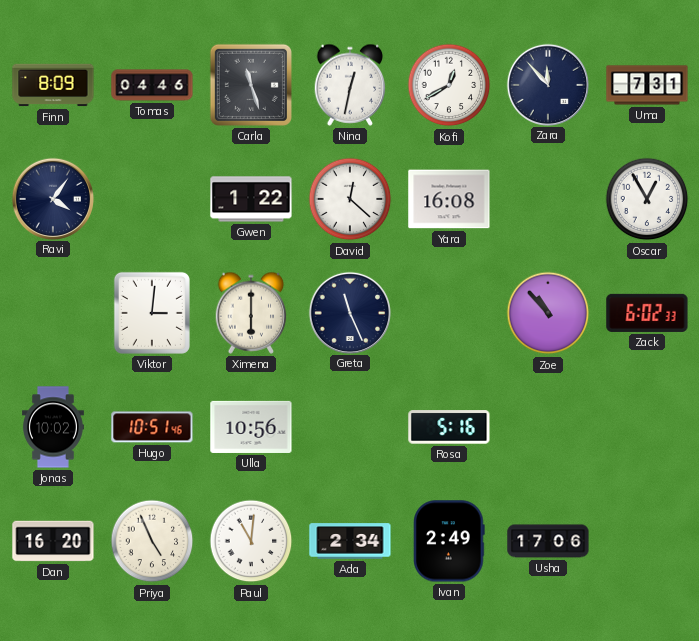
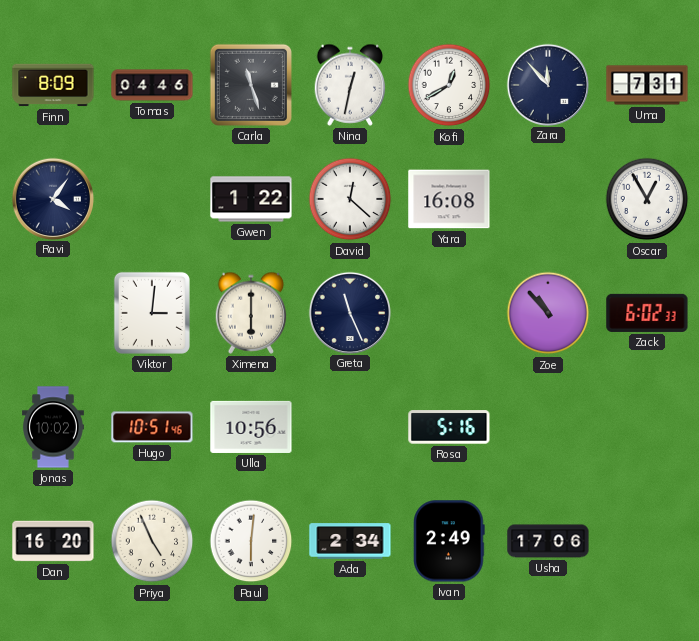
Paul: 11:01 -> 6:01 (251, 541)
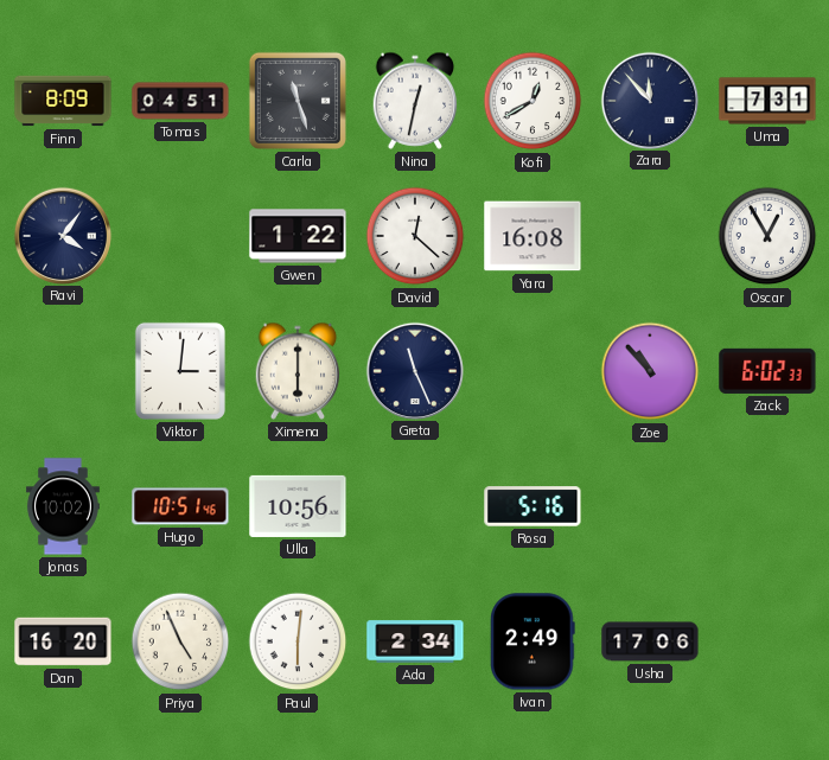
Tomas: 04:46 -> 04:51 (180, 101)
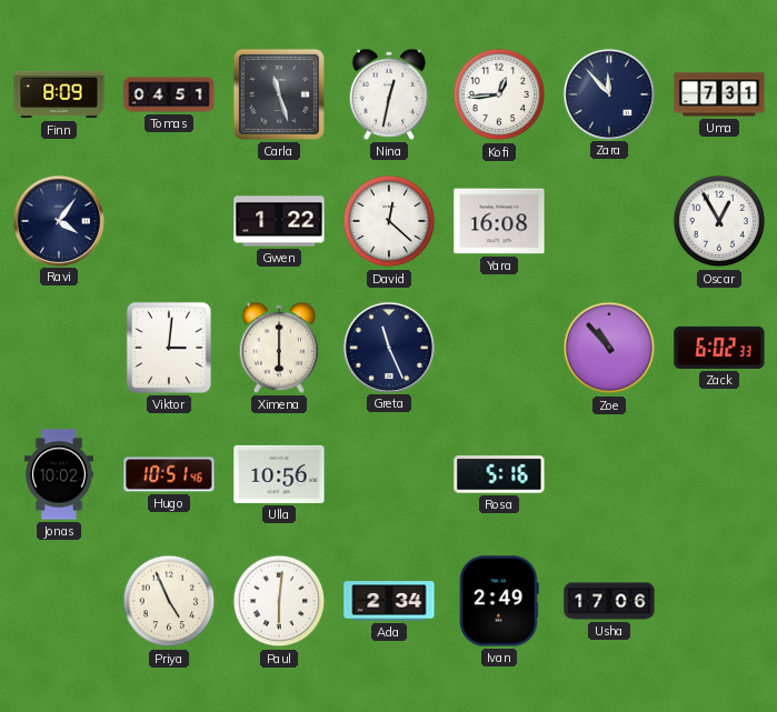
Kofi: 12:40 -> 12:44 (499, 94)
Dan: 16:20 -> none (63, 641)
